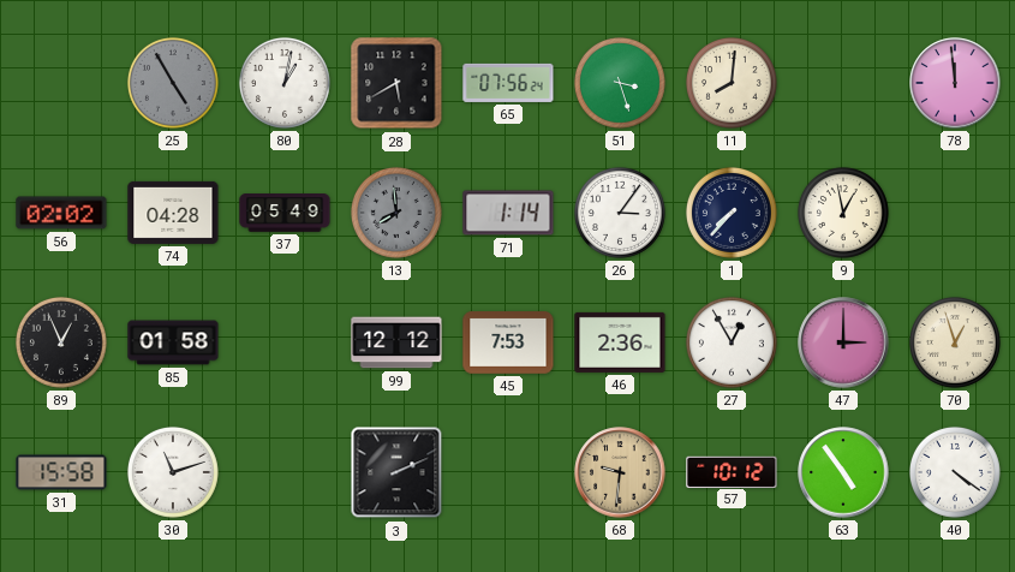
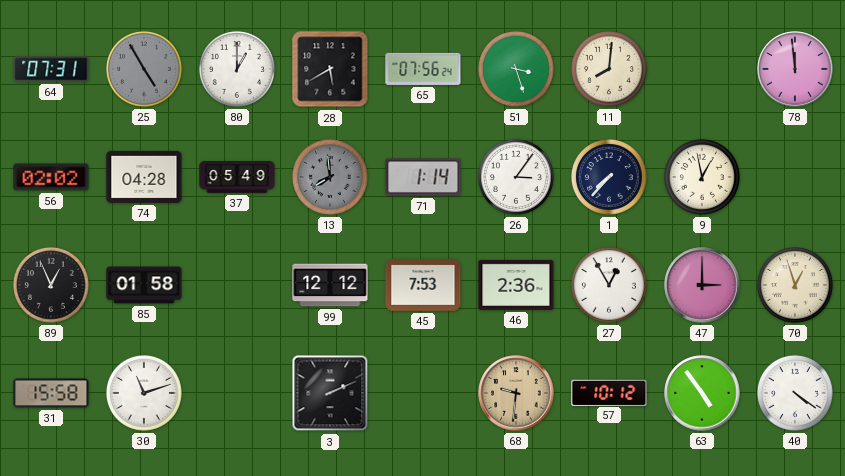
64: none -> 07:31 (51, 69)
80: 1:02 -> 1:00 (237, 69)
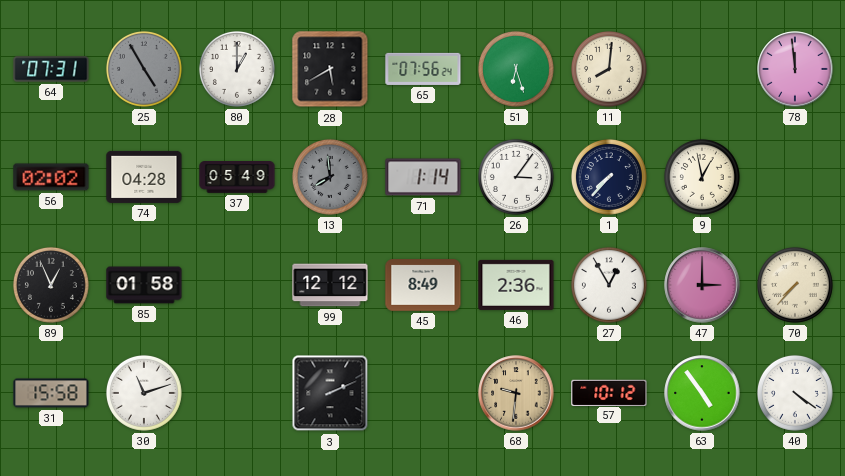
51: 3:27 -> 6:27 (516, 69)
45: 7:53 -> 8:49 (423, 285)
70: 12:57 -> 7:37 (795, 285)
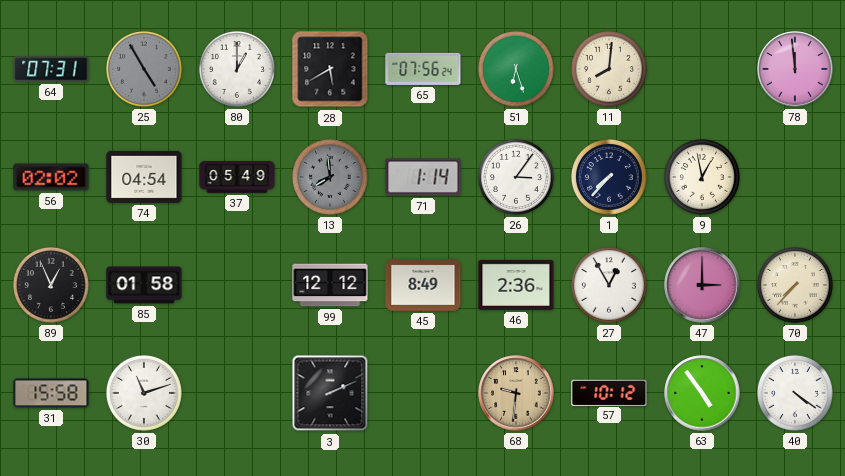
74: 04:28 -> 04:54 (144, 177)
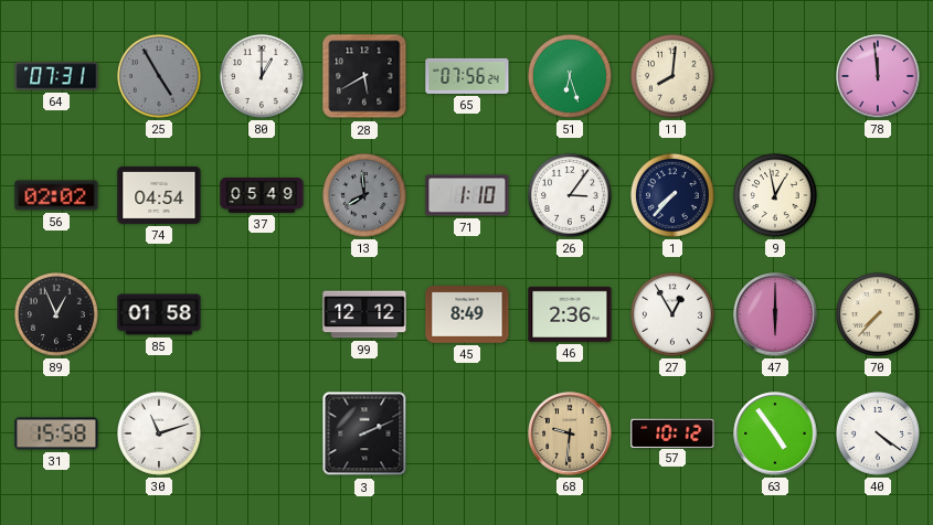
71: 1:14 -> 1:10 (467, 195)
47: 3:00 -> 6:00 (775, 314)
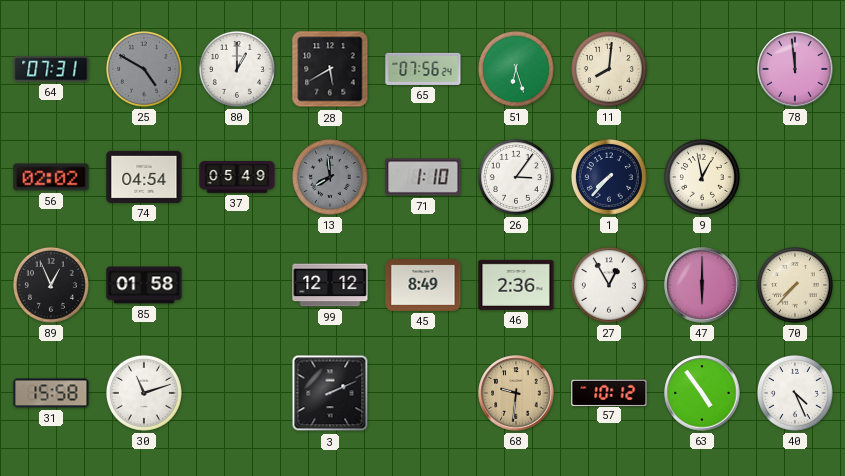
25: 4:55 -> 4:50 (144, 69)
40: 4:21 -> 4:26 (795, 393)
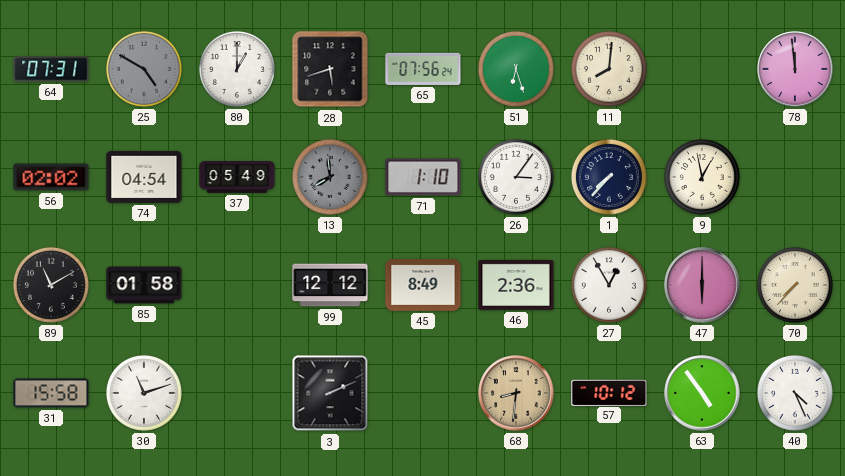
28: 5:40 -> 5:42 (330, 69)
89: 12:56 -> 11:10 (51, 285)
68: 9:31 -> 8:31 (516, 393)
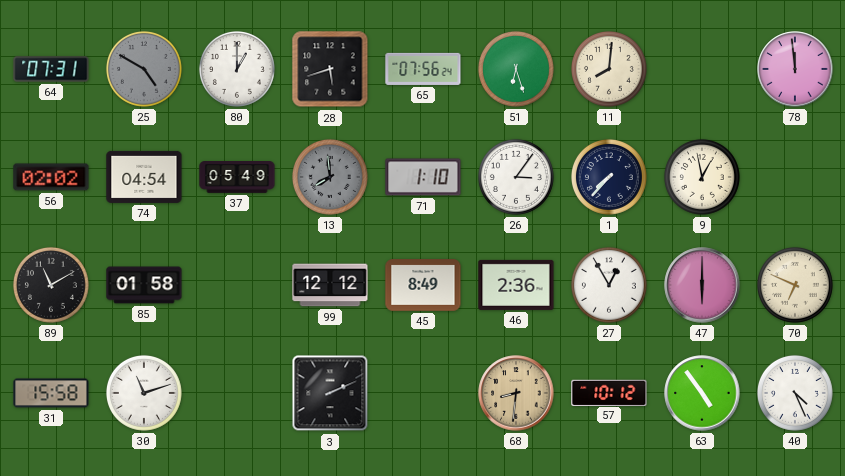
70: 7:37 -> 6:49 (795, 285)
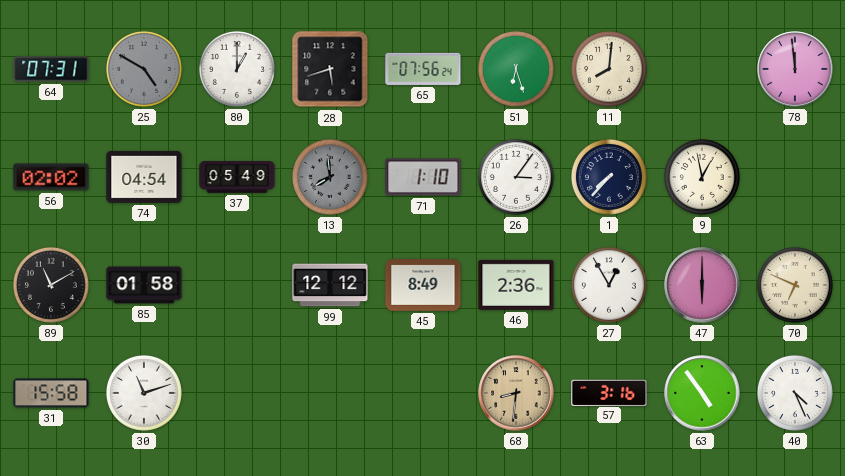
3: 2:11 -> none (330, 393)
57: 10:12 -> 3:16 (609, 392)
